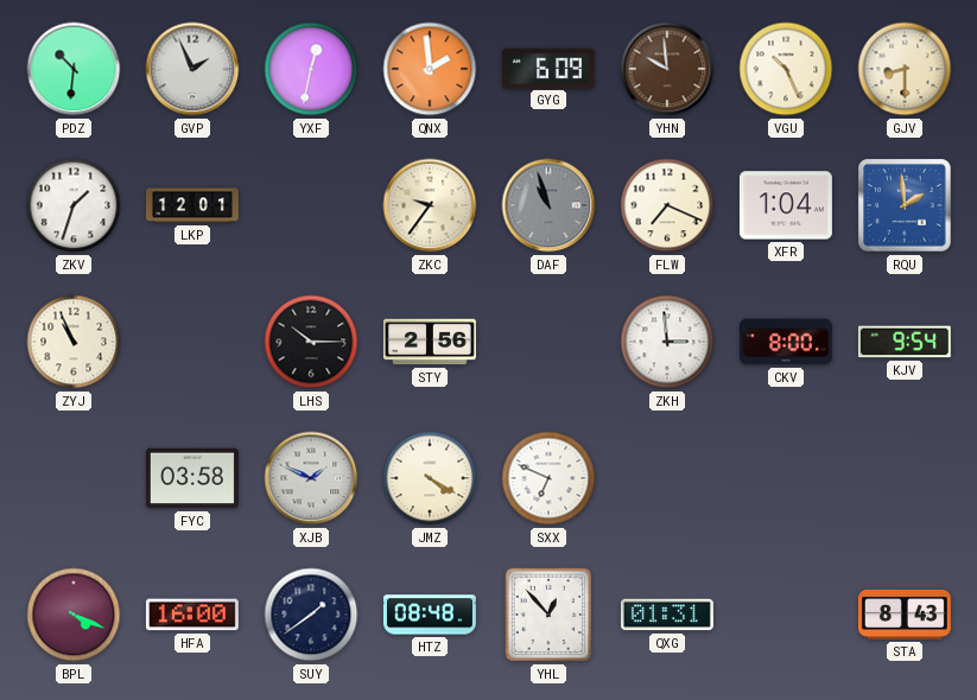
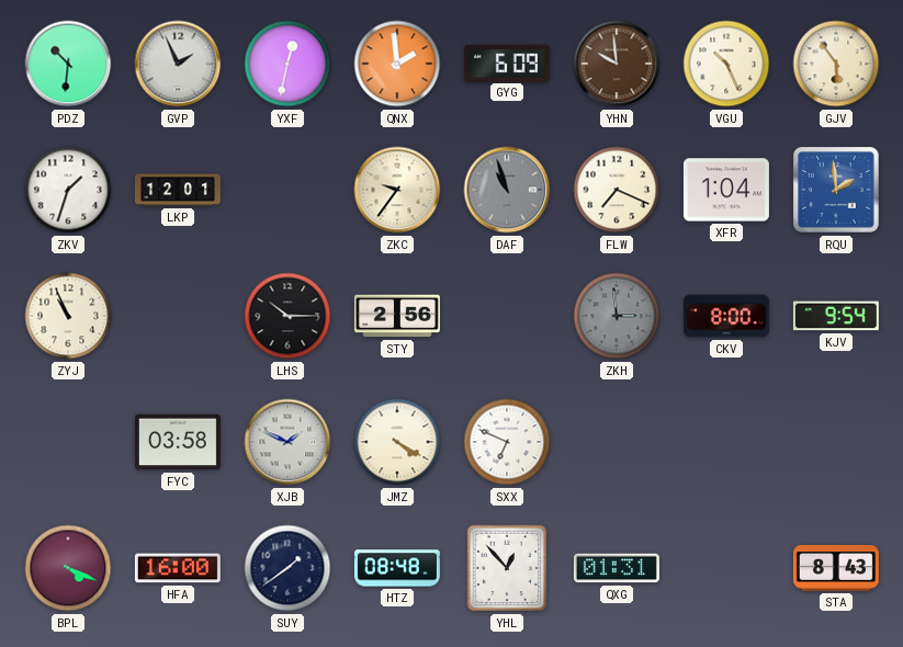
GJV: 8:30 -> 5:54 (836, 64)
ZKH dial: white -> grey (617, 316)
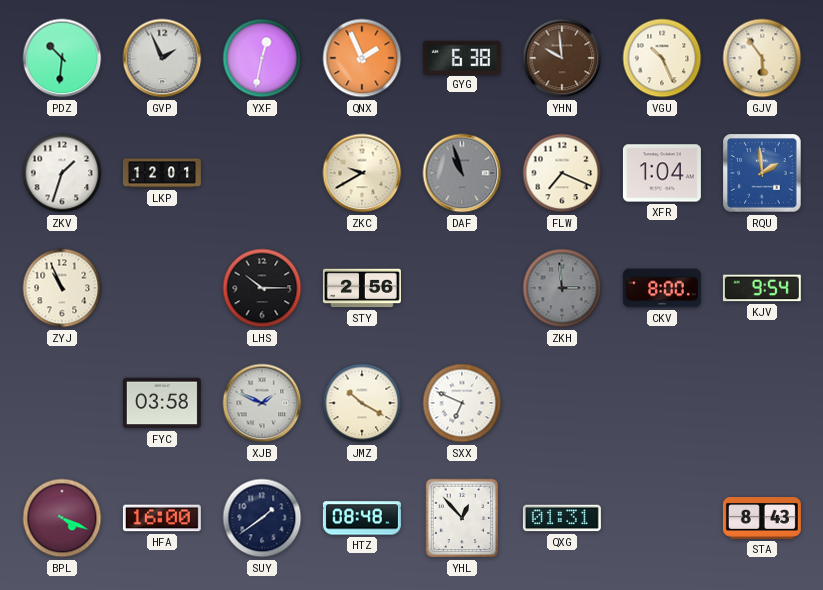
QNX: 1:59 -> 1:56 (362, 58)
GYG: 6:09 -> 6:38 (462, 57)
ZKC: 9:36 -> 9:40 (362, 173)
JMZ: 4:20 -> 10:20 (362, 403)
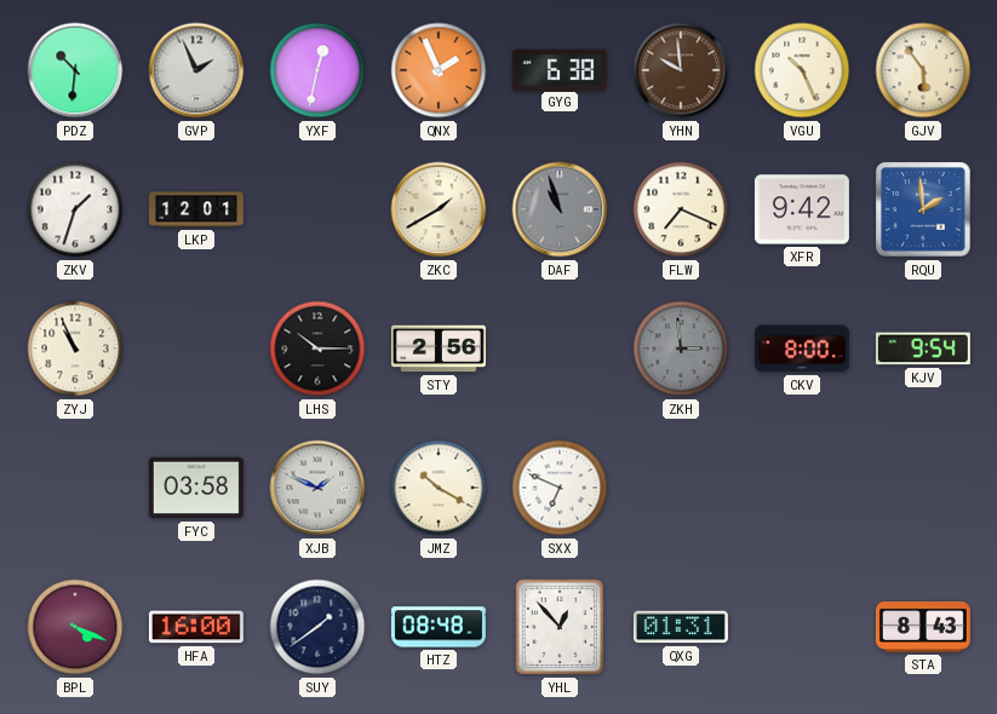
ZKC: 9:40 -> 1:40 (439, 209)
XFR: 1:04 -> 9:42 (802, 209)
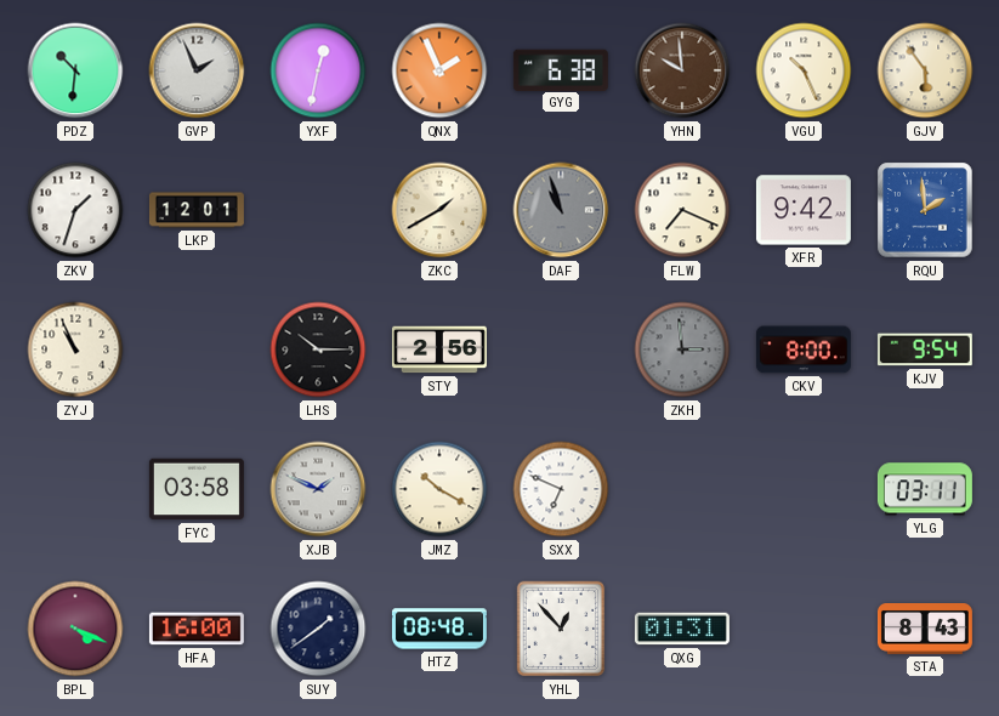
YLG: none -> 03:11 (925, 489)
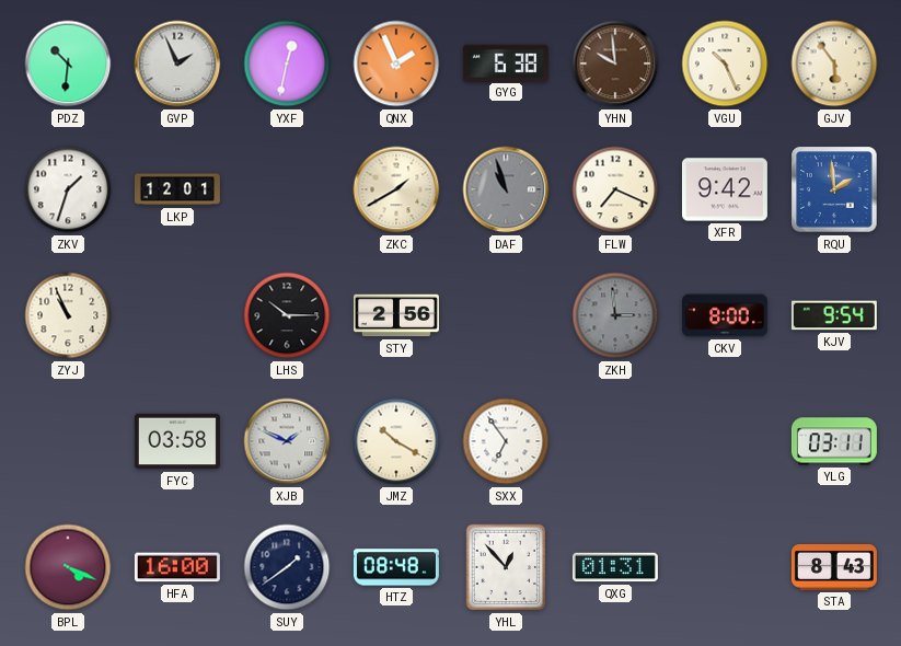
SXX: 6:49 -> 6:54 (506, 441)
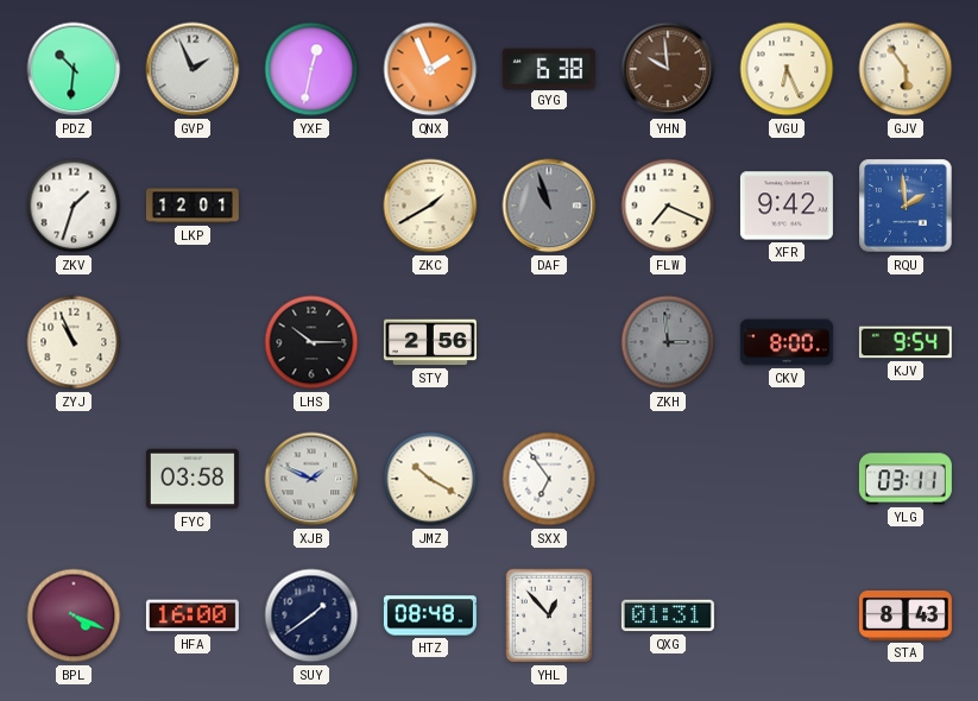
VGU: 10:26 -> 6:26 (787, 69)
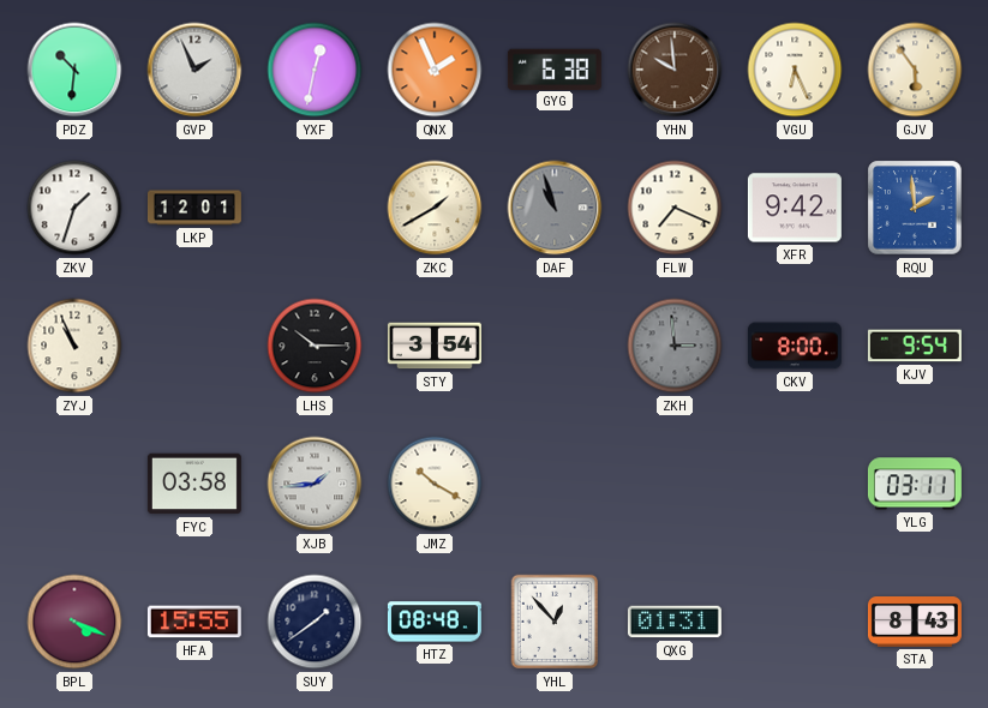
STY: 2:56 -> 3:54 (435, 346)
XJB: 1:49 -> 1:44 (315, 484)
SXX: 6:54 -> none (549, 479)
HFA: 16:00 -> 15:55 (194, 622)
